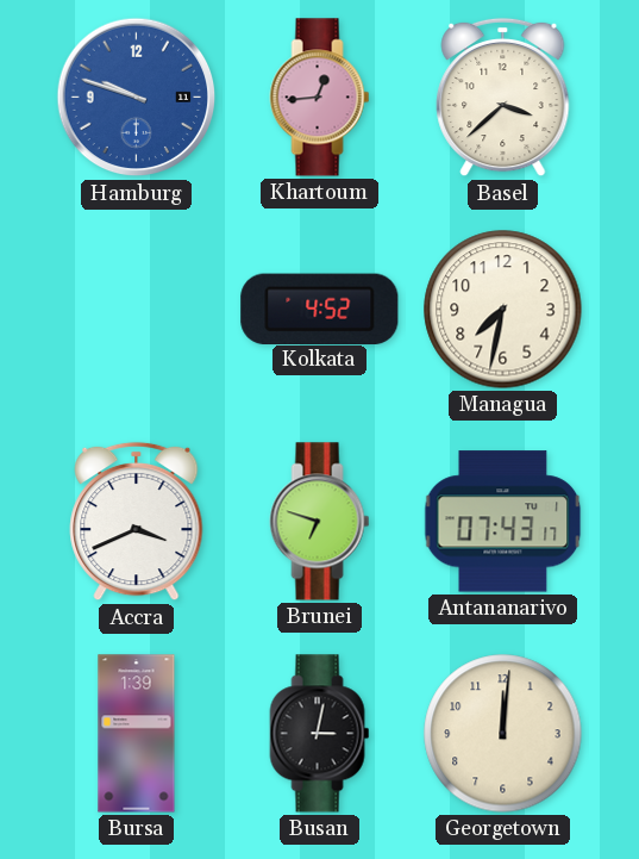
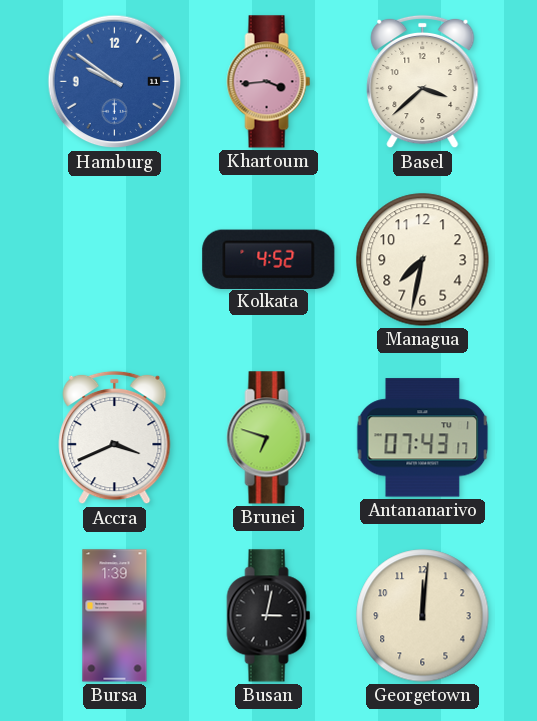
Hamburg: 9:48 -> 9:51 (115, 82)
Khartoum: 12:44 -> 3:44 (269, 82)
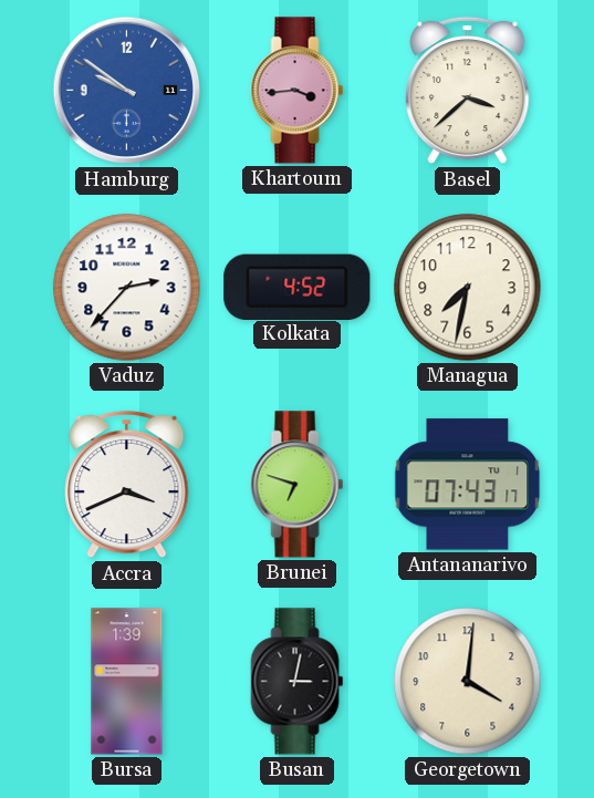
Vaduz: none -> 2:37 (127, 288)
Georgetown: 12:01 -> 4:01 (468, 682)
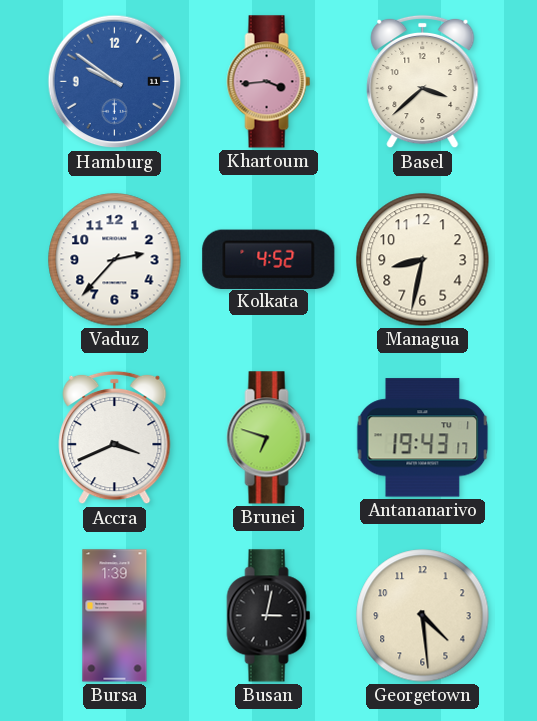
Managua: 7:32 -> 8:32 (423, 260)
Antananarivo: 07:43 -> 19:43 (423, 438)
Georgetown: 4:01 -> 4:29 (423, 616)
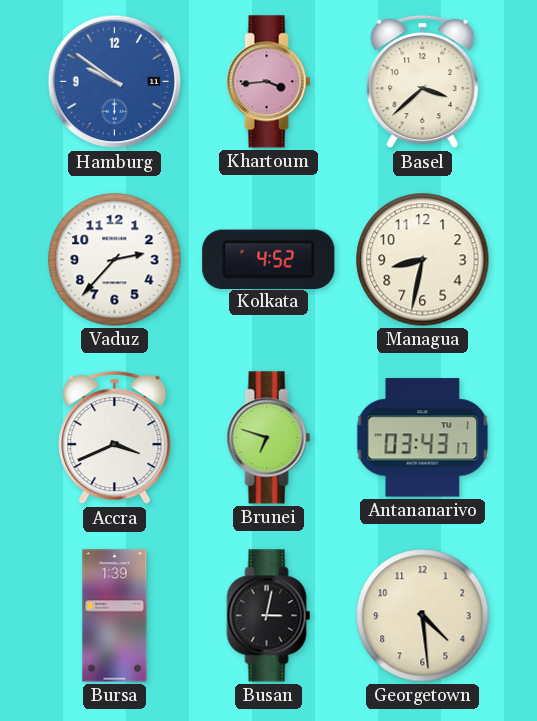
Antananarivo: 19:43 -> 03:43 (423, 438)
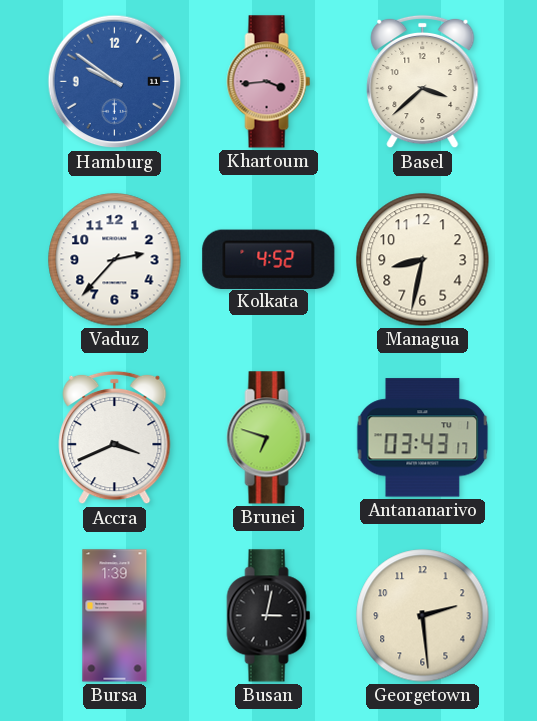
Georgetown: 4:29 -> 2:29 (423, 616)
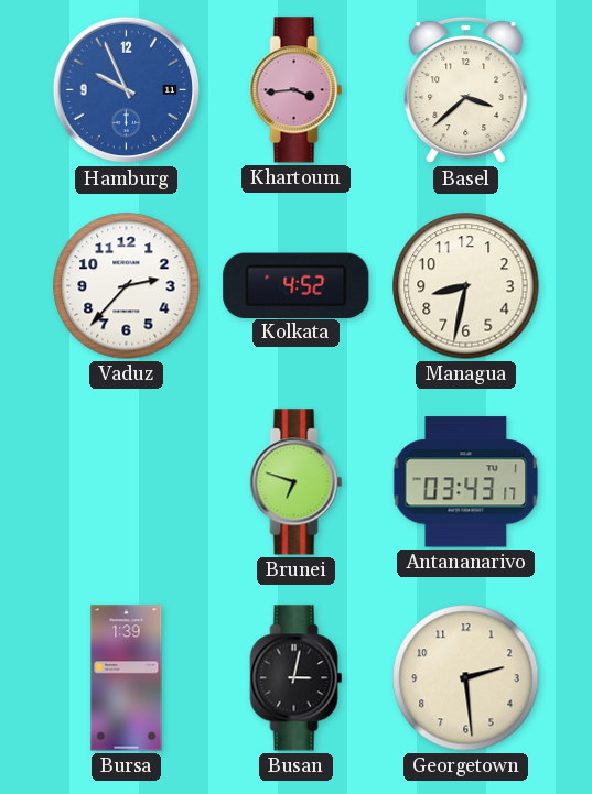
Hamburg: 9:51 -> 9:56 (127, 90)
Accra: 3:41 -> none (115, 438)
